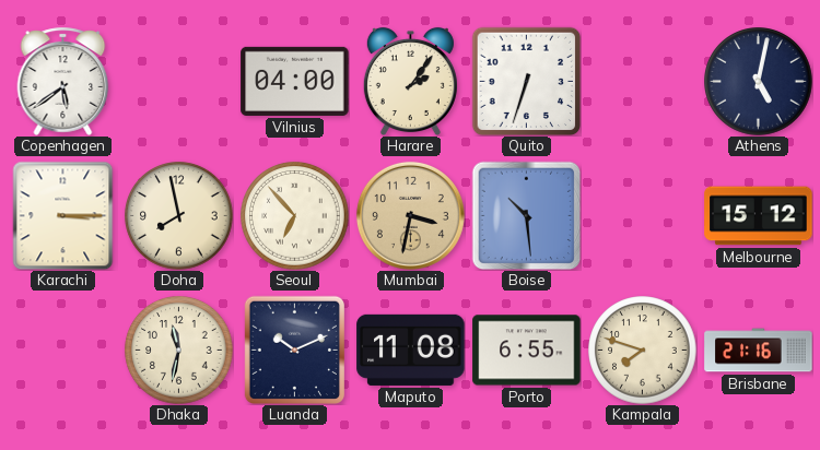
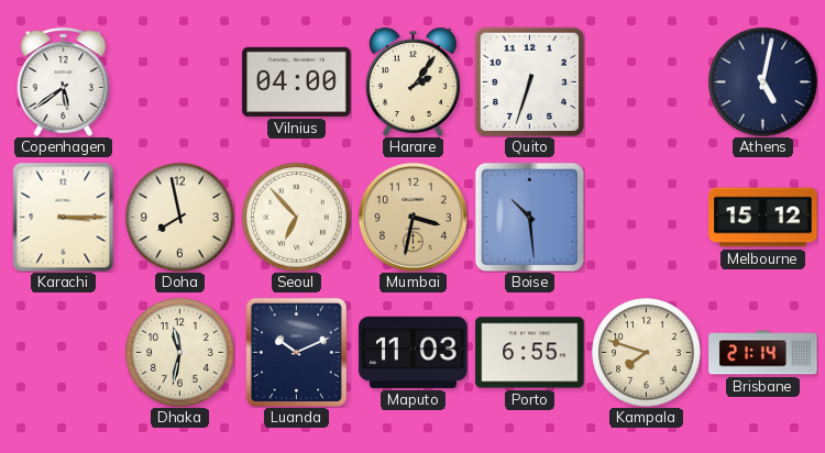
Maputo: 11:08 -> 11:03 (414, 352)
Brisbane: 21:16 -> 21:14 (763, 353)
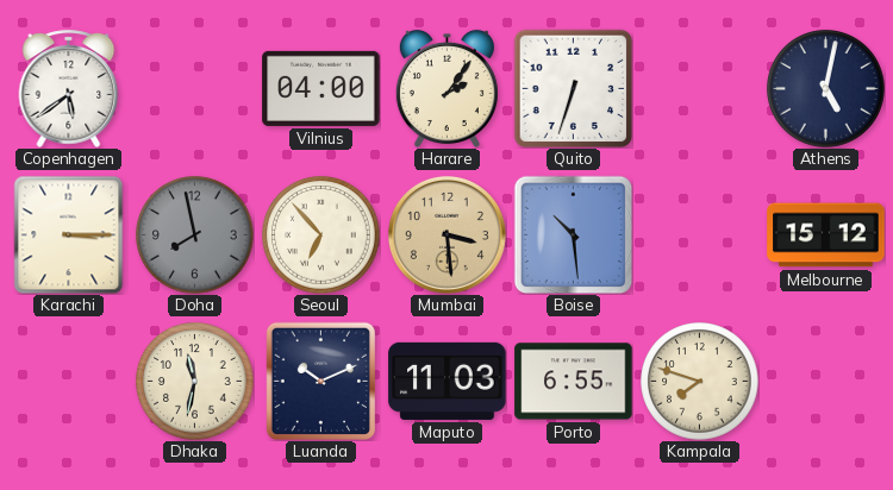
Doha dial: cream -> grey (195, 235)
Mumbai: 3:32 -> 3:29 (447, 234)
Brisbane: 21:14 -> none (763, 353)
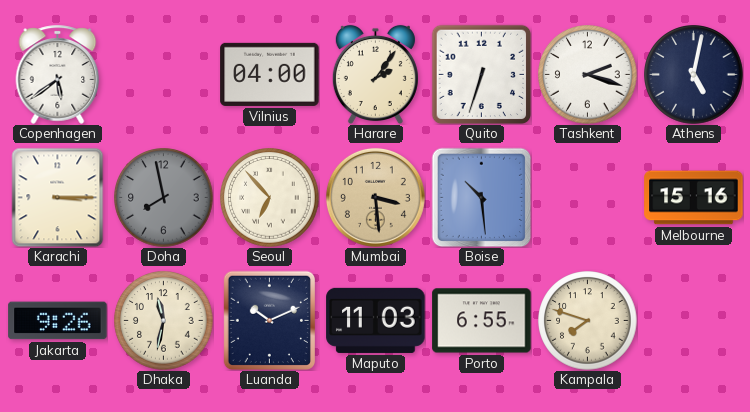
Tashkent: none -> 2:18 (588, 75)
Melbourne: 15:12 -> 15:16 (694, 198)
Jakarta: none -> 9:26 (58, 321)
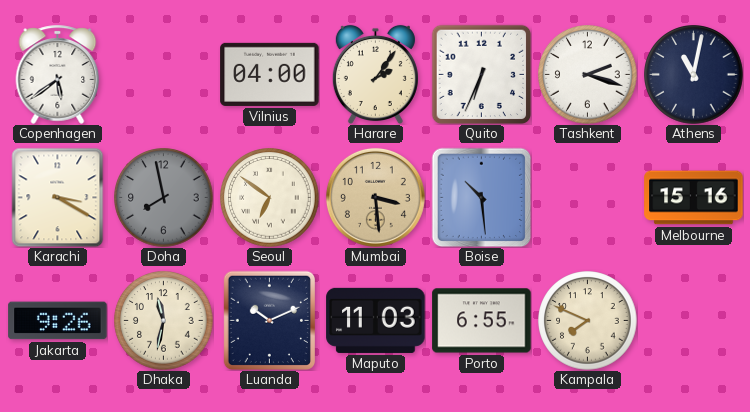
Quito: 6:33 -> 6:34 (481, 74)
Athens: 5:02 -> 11:02 (694, 75)
Karachi: 3:15 -> 3:20 (58, 197)
Seoul: 6:53 -> 6:51 (270, 198)
Kampala: 7:48 -> 7:49 (588, 321)
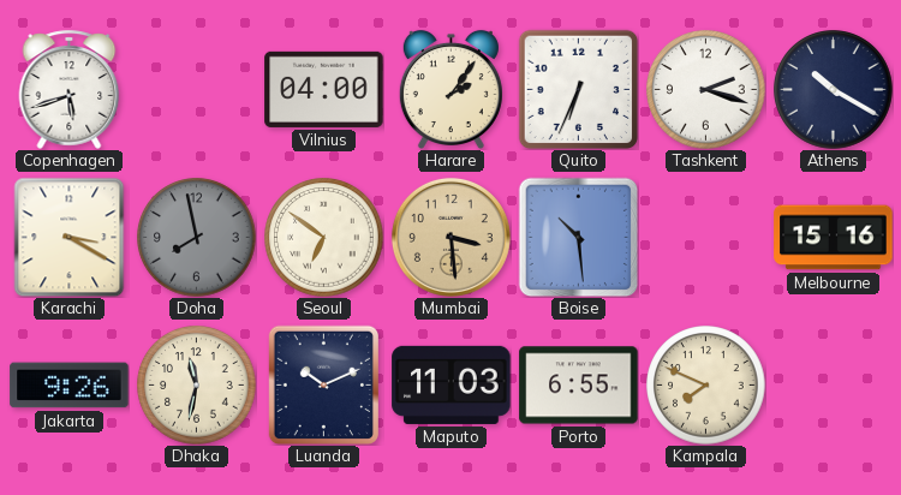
Copenhagen: 5:39 -> 5:42 (70, 89)
Athens: 11:02 -> 10:20 (834, 90)
